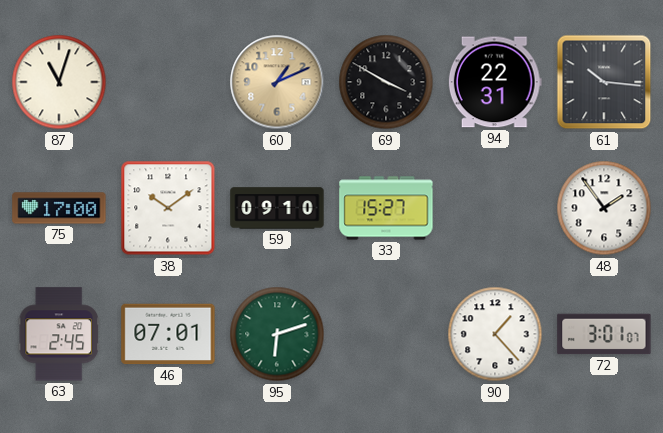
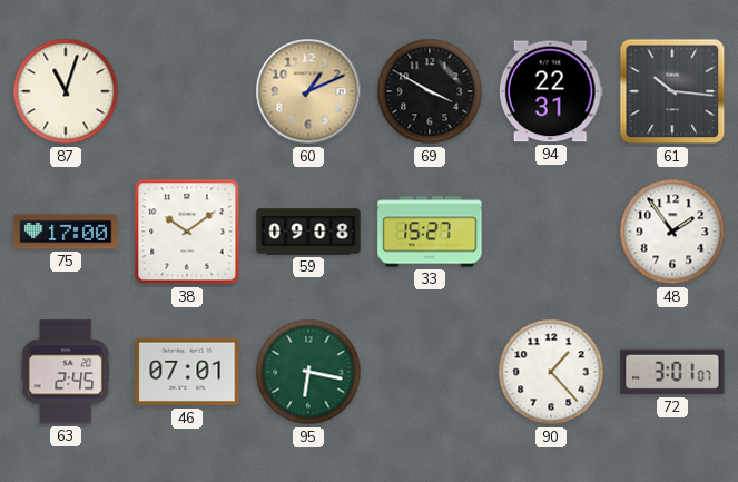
59: 09:10 -> 09:08 (308, 232)
95: 6:12 -> 6:17 (308, 372)
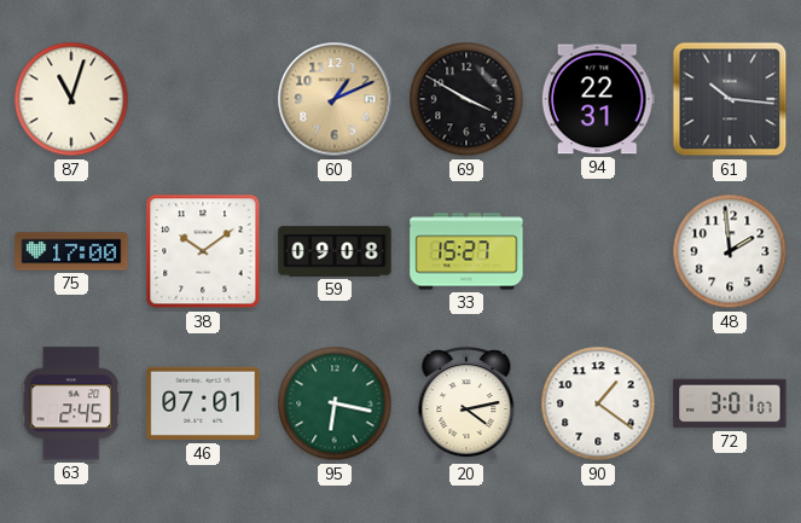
48: 1:54 -> 1:59 (730, 251)
20: none -> 4:13 (466, 405)
90: 1:23 -> 1:21 (598, 403)
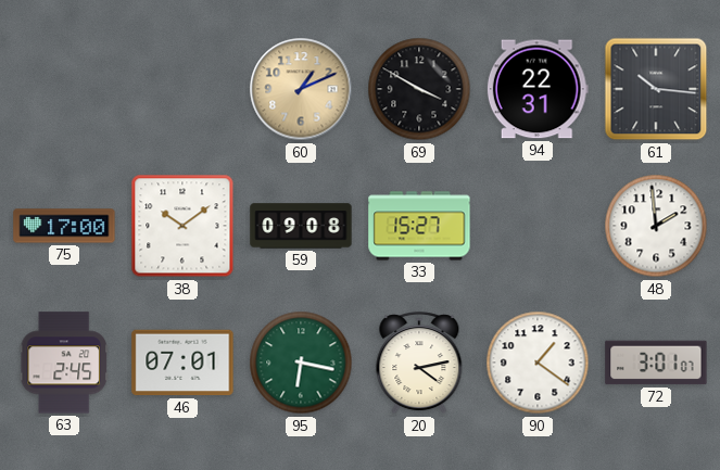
87: 11:03 -> none (71, 99)
